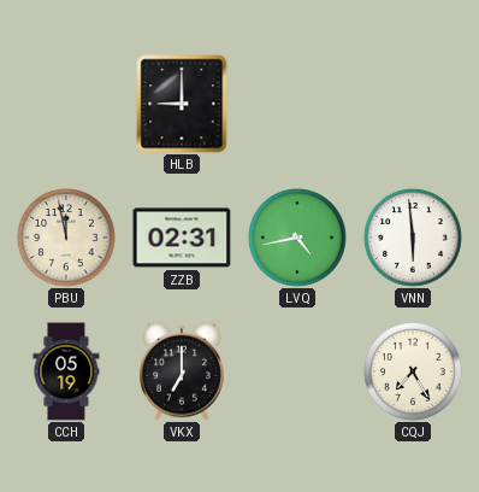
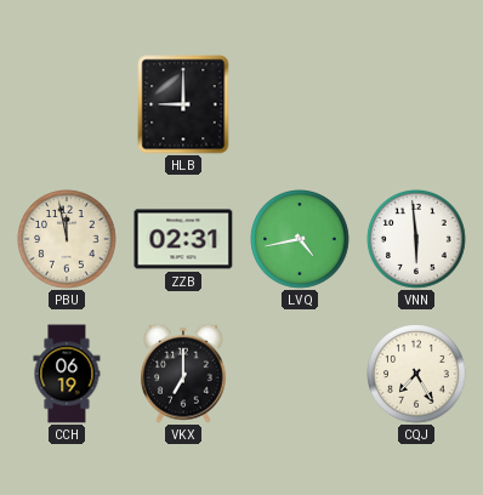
CCH: 05:19 -> 06:19 (67, 374)
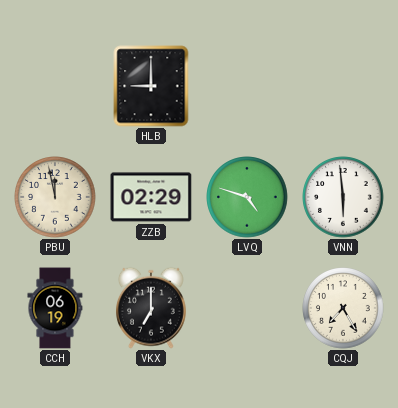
ZZB: 02:31 -> 02:29 (151, 197)
LVQ: 4:43 -> 4:48 (247, 197)
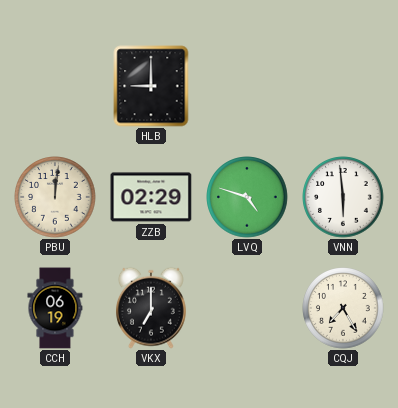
PBU: 11:58 -> 12:01 (55, 197)
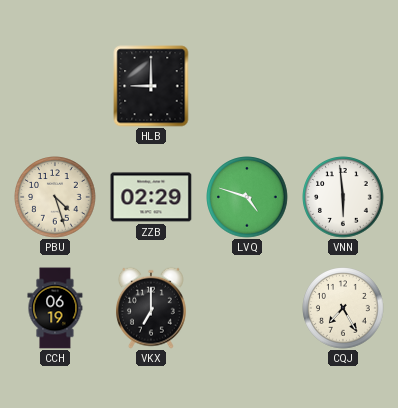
PBU: 12:01 -> 4:27 (55, 197)
